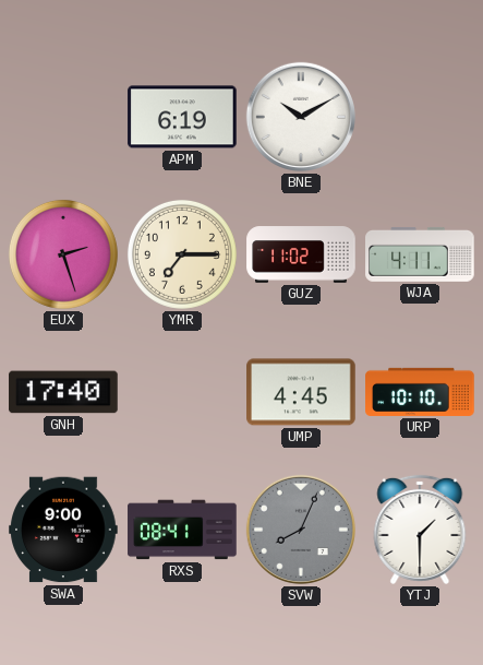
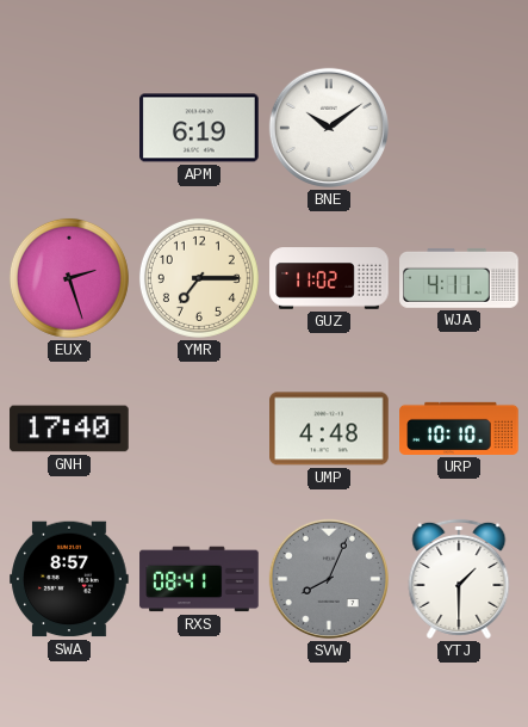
BNE: 10:10 -> 10:09 (329, 128)
UMP: 4:45 -> 4:48 (329, 429)
SWA: 9:00 -> 8:57 (69, 579)
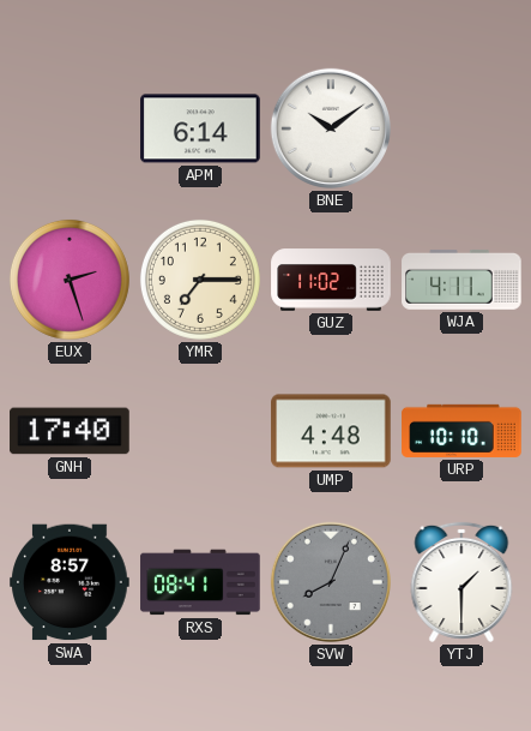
APM: 6:19 -> 6:14 (200, 128)
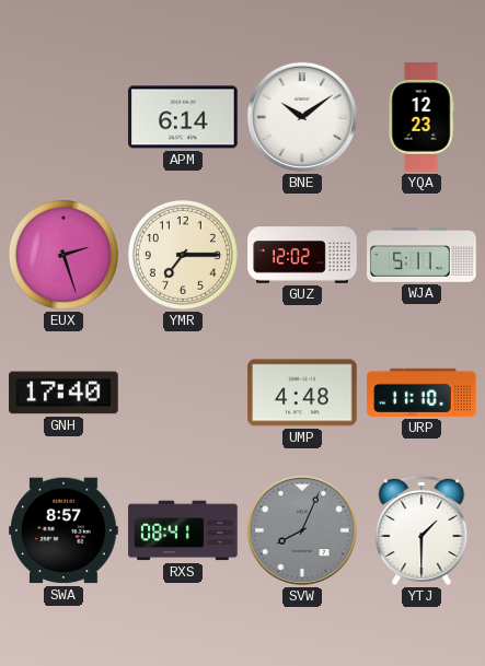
YQA: none -> 12:23 (422, 117)
GUZ: 11:02 -> 12:02 (302, 255)
WJA: 4:11 -> 5:11 (422, 255)
URP: 10:10 -> 11:10 (422, 393)
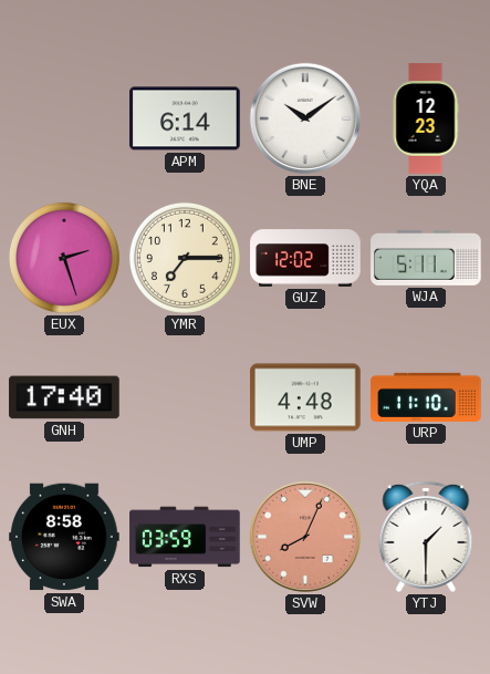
SWA: 8:57 -> 8:58 (64, 537)
RXS: 08:41 -> 03:59 (185, 537)
SVW dial: grey -> salmon (305, 537)
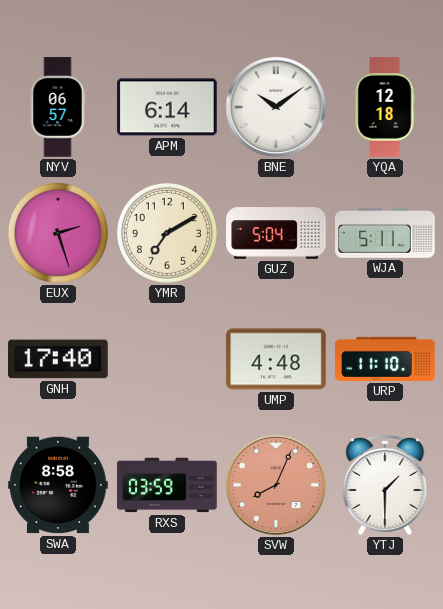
NYV: none -> 06:57 (58, 107)
YQA: 12:23 -> 12:18 (385, 107)
YMR: 7:15 -> 7:10 (167, 233)
GUZ: 12:02 -> 5:04 (276, 233)
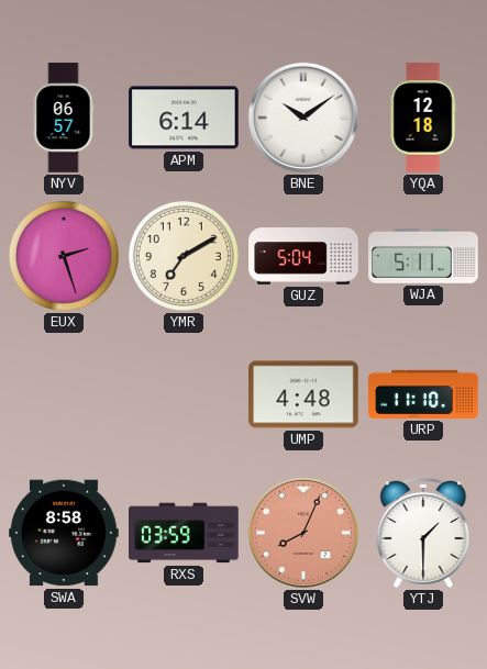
GNH: 17:40 -> none (58, 359)
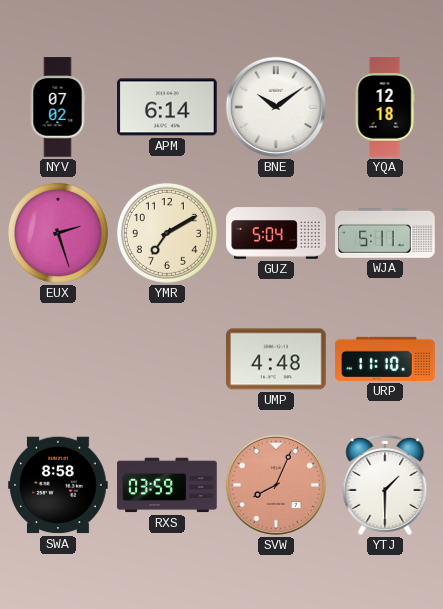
NYV: 06:57 -> 07:02 (58, 107)
